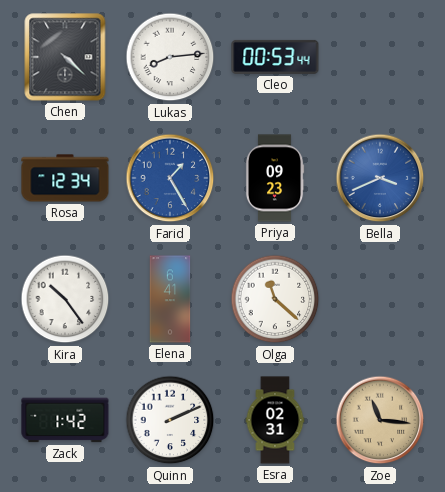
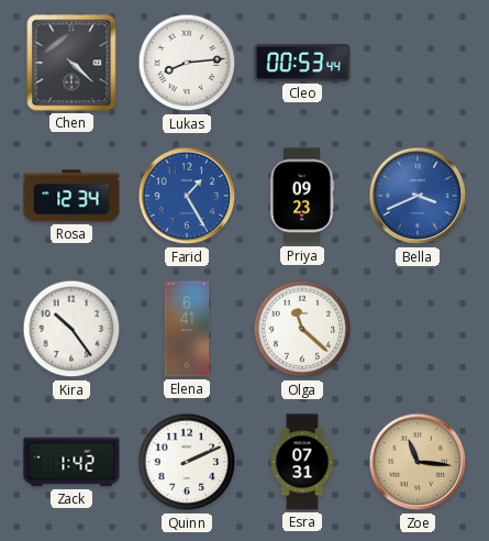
Esra: 02:31 -> 07:31 (302, 462)
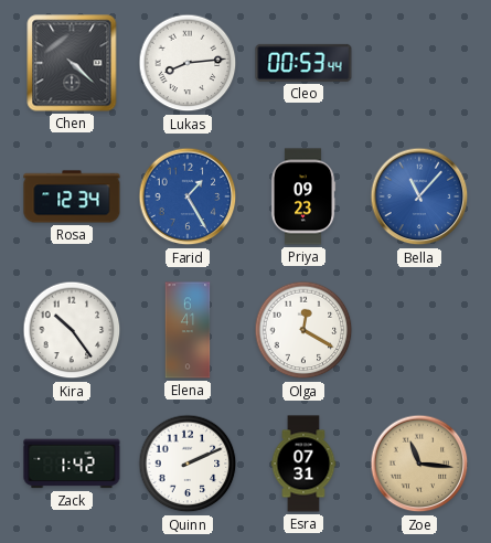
Bella: 3:41 -> 11:07 (419, 196)
Olga: 11:22 -> 12:20 (303, 330)
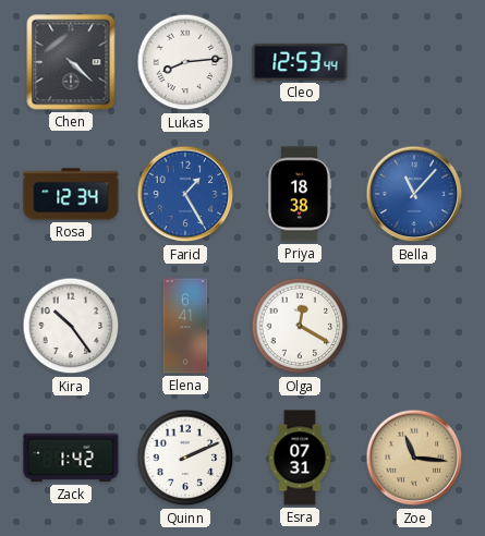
Cleo: 00:53 -> 12:53 (300, 62)
Priya: 09:23 -> 18:38 (300, 194)
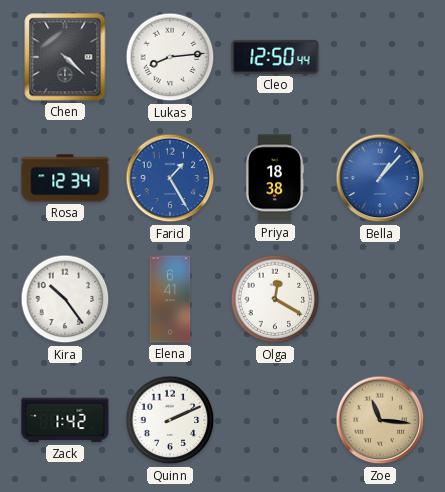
Cleo: 12:53 -> 12:50 (275, 57)
Bella: 11:07 -> 1:07 (380, 178)
Esra: 07:31 -> none (300, 458)
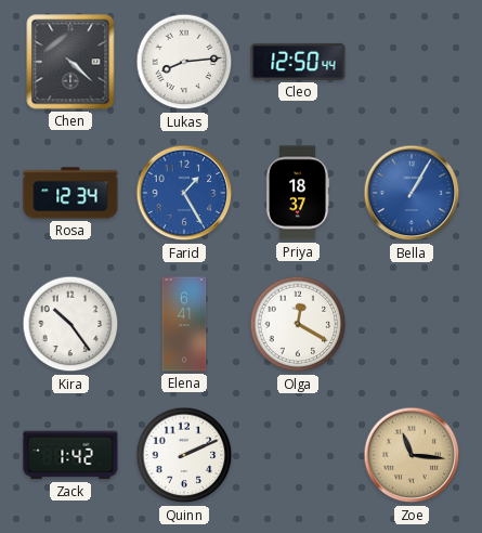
Priya: 18:38 -> 18:37 (298, 193)
Bella: 1:07 -> 1:05 (412, 193)
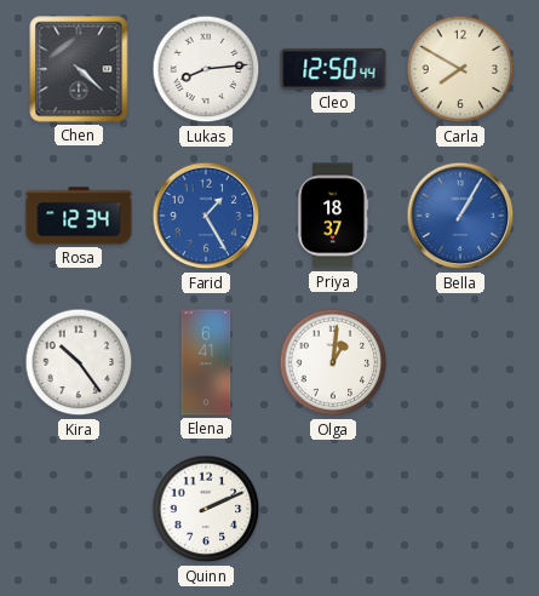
Carla: none -> 7:50 (460, 69)
Olga: 12:20 -> 1:01 (333, 362)
Zack: 1:42 -> none (70, 455)
Zoe: 11:16 -> none (412, 455)
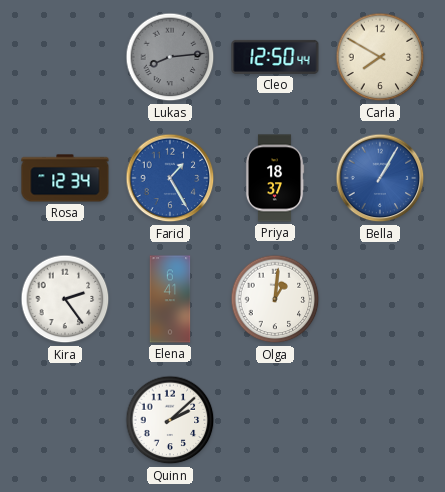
Chen: 4:22 -> none (79, 69)
Lukas dial: white -> grey (170, 57)
Kira: 10:24 -> 2:24 (65, 299)
Quinn: 2:11 -> 2:08 (170, 420)
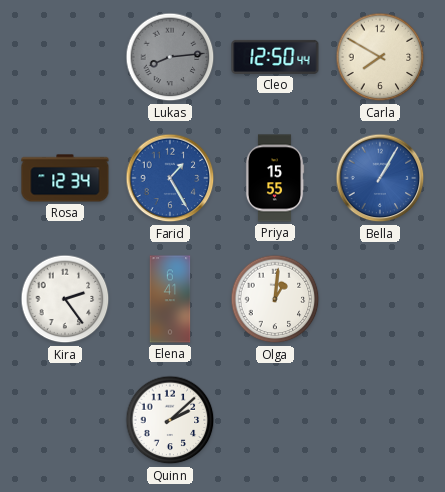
Priya: 18:37 -> 15:55 (275, 178)
